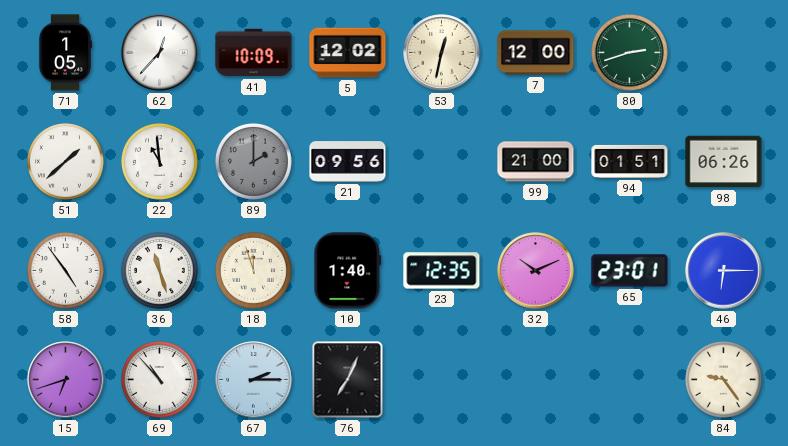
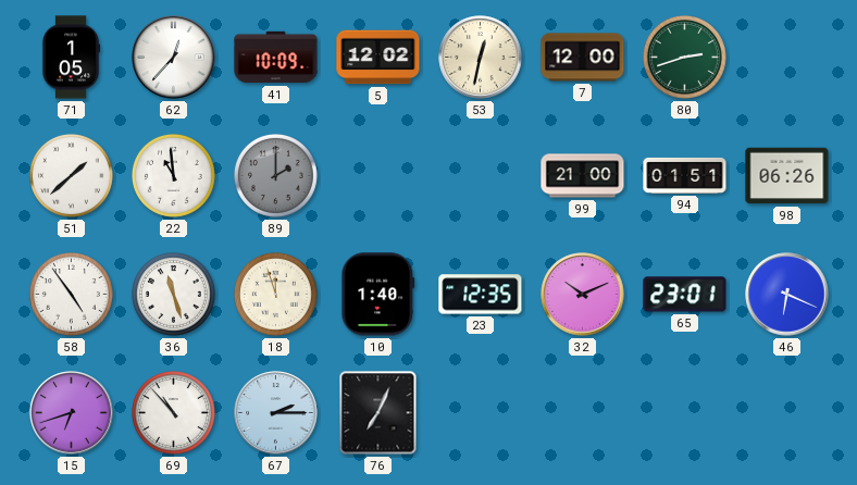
21: 09:56 -> none (348, 162)
46: 6:15 -> 6:19 (787, 295)
84: 9:24 -> none (723, 379)
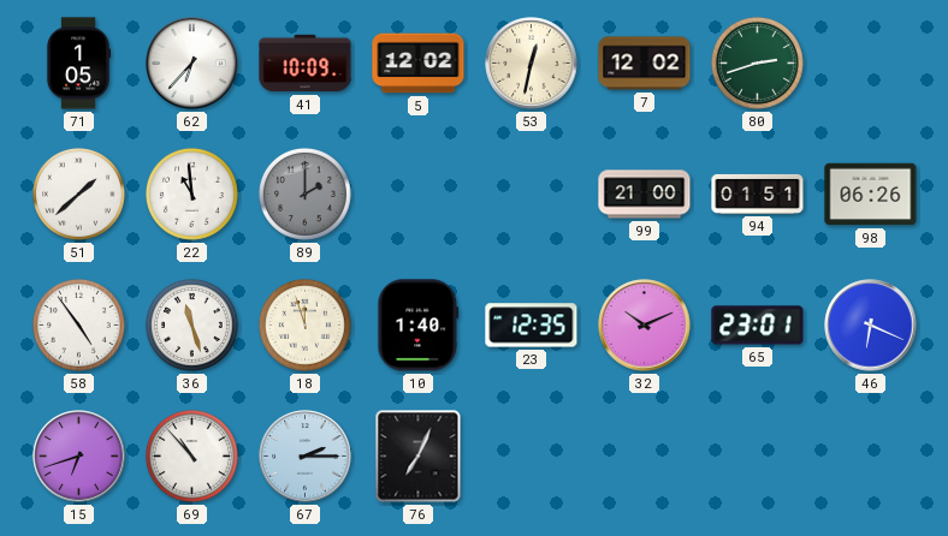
62: 12:37 -> 6:37 (192, 64)
7: 12:00 -> 12:02 (645, 64)
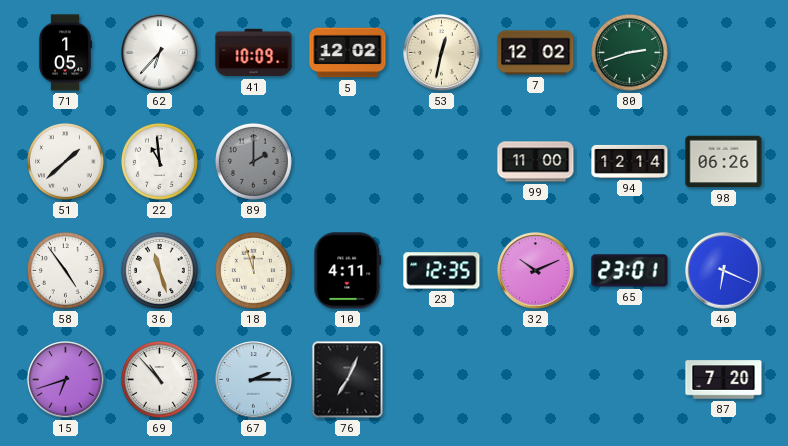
99: 21:00 -> 11:00 (536, 162)
94: 01:51 -> 12:14 (630, 161)
10: 1:40 -> 4:11 (348, 271)
87: none -> 7:20 (724, 380)
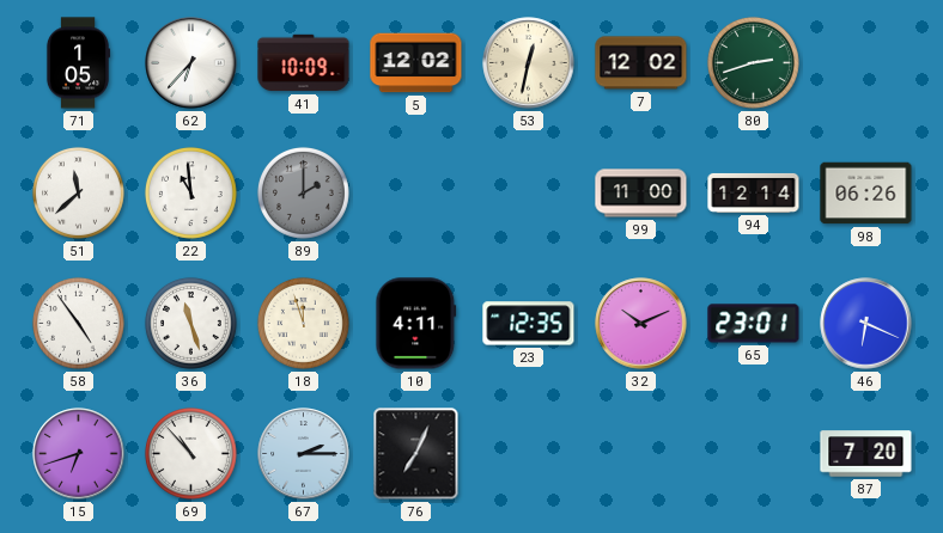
51: 1:38 -> 11:38 (78, 192)
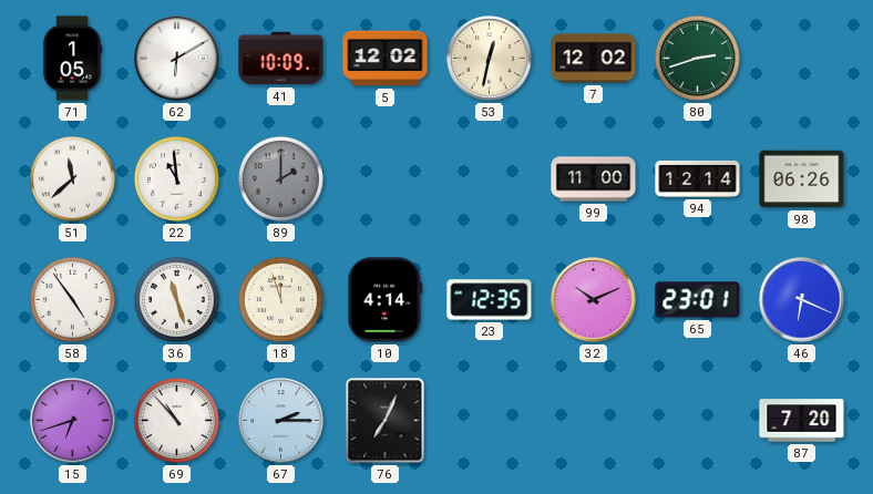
62: 6:37 -> 6:10 (177, 59)
10: 4:11 -> 4:14 (386, 300)
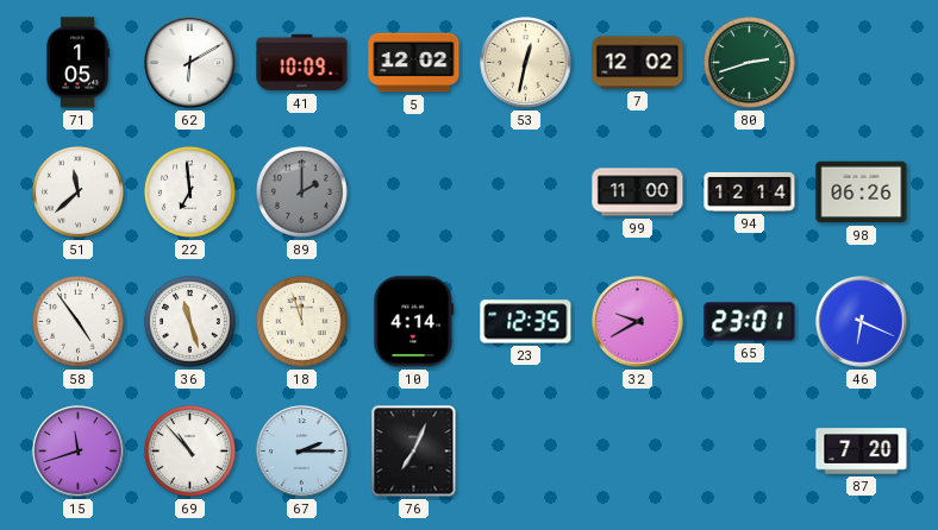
22: 10:59 -> 6:59 (189, 191)
32: 10:11 -> 9:40 (638, 322)
15: 6:42 -> 11:42 (79, 452)
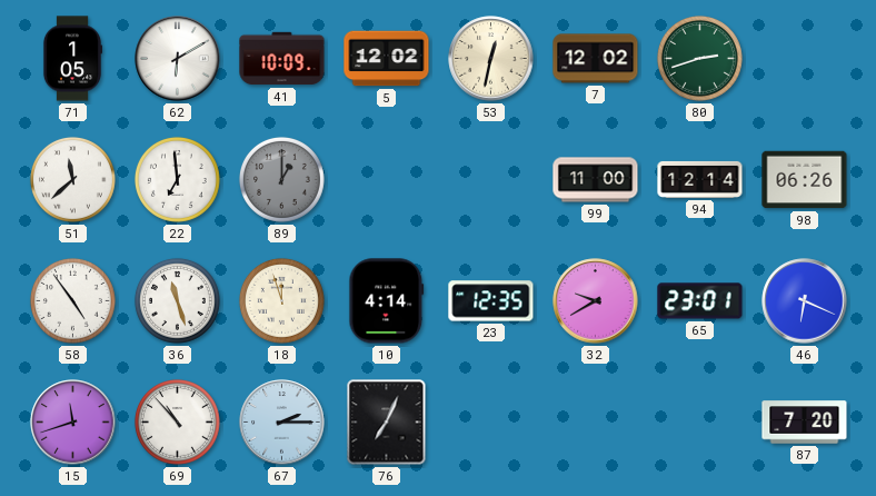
89: 2:00 -> 1:00 (281, 179)
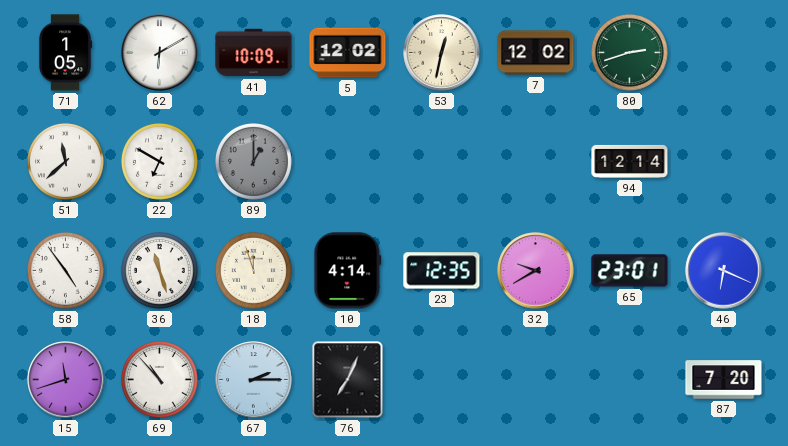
22: 6:59 -> 6:50 (159, 161)
99: 11:00 -> none (596, 180)
98: 06:26 -> none (805, 180)
